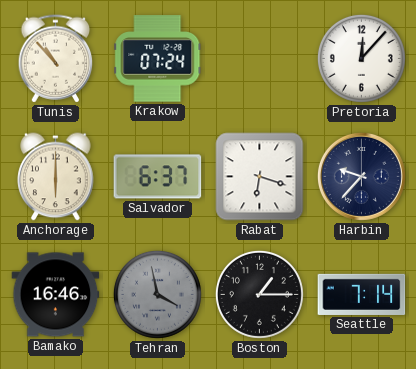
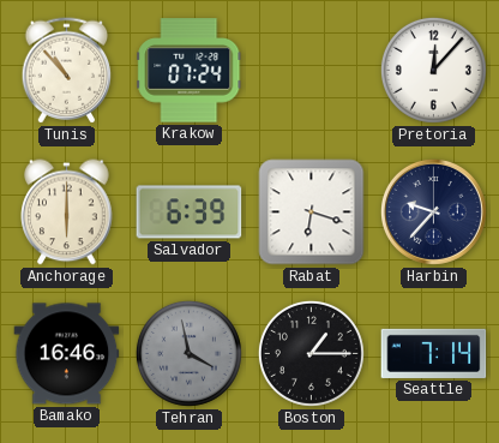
Salvador: 6:37 -> 6:39 (190, 212)
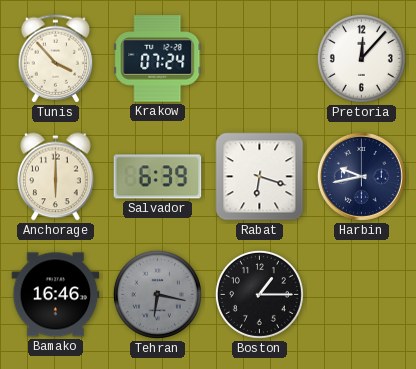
Tunis: 10:53 -> 3:53 (56, 59)
Harbin: 9:37 -> 9:43 (361, 176)
Tehran: 3:58 -> 6:17 (157, 294)
Seattle: 7:14 -> none (434, 353)
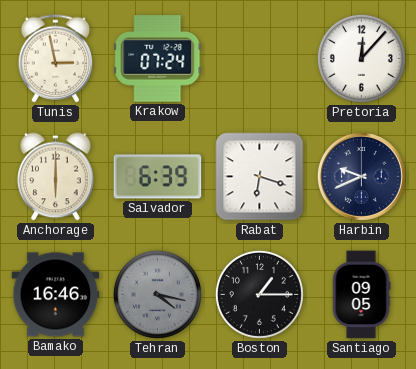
Tunis: 3:53 -> 2:58 (56, 59)
Harbin: 9:43 -> 9:41 (361, 176)
Tehran: 6:17 -> 4:17 (157, 294)
Santiago: none -> 09:05 (361, 295)
